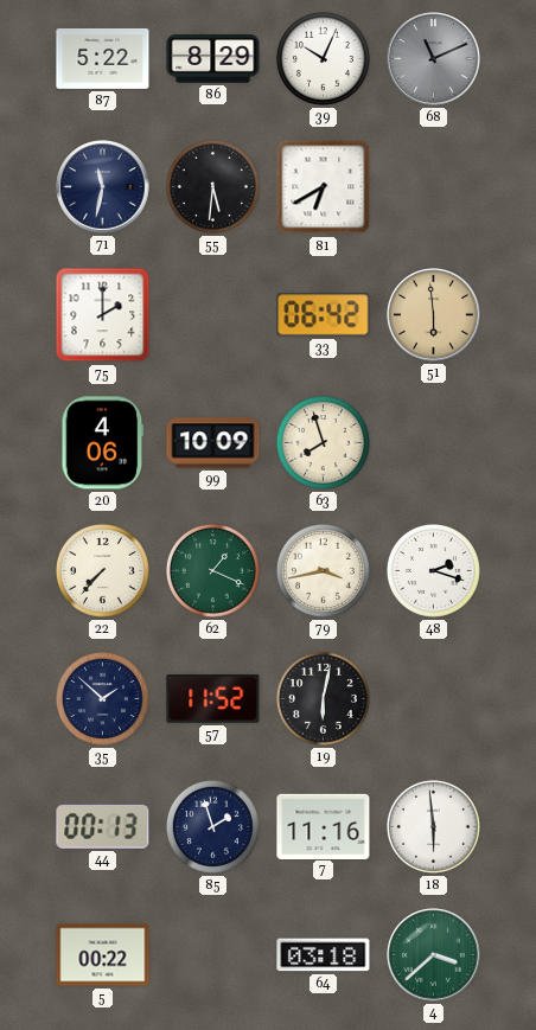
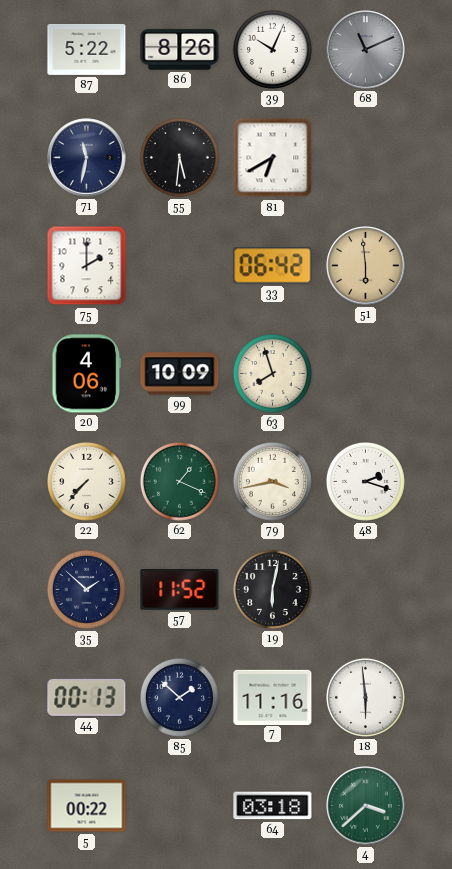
86: 8:29 -> 8:26 (180, 50)
85: 1:57 -> 1:52 (179, 697)
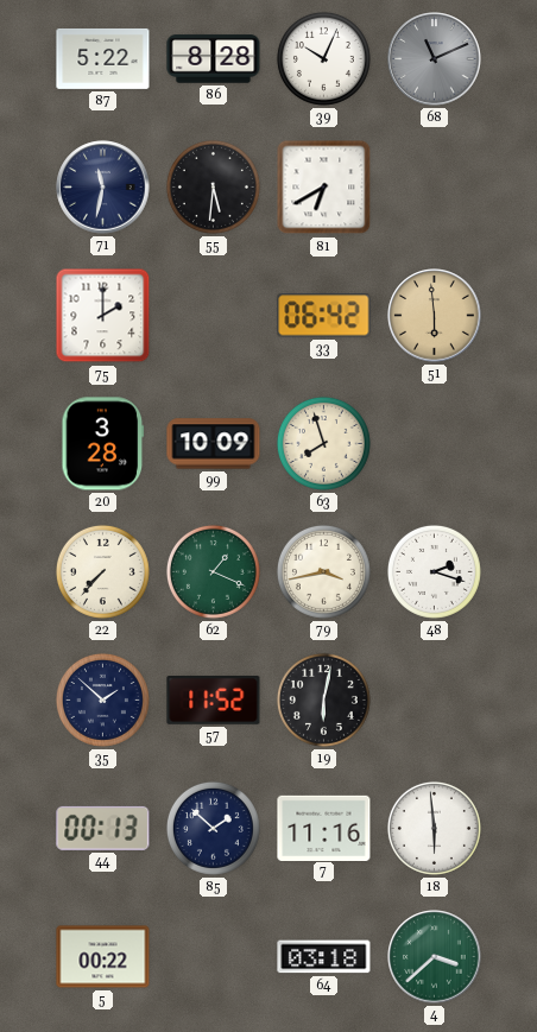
86: 8:26 -> 8:28 (214, 59)
20: 4:06 -> 3:28 (103, 444)
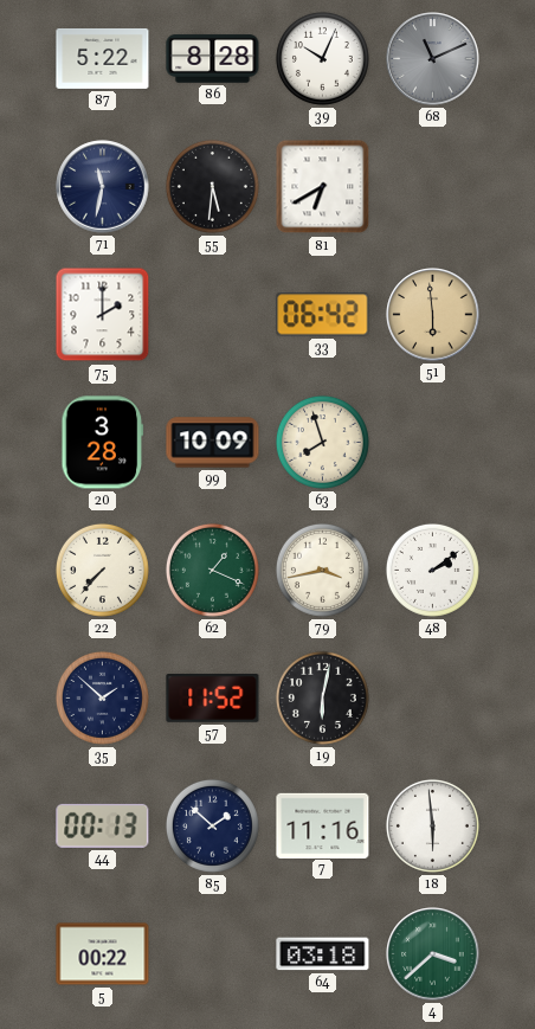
48: 2:18 -> 2:09 (432, 570)
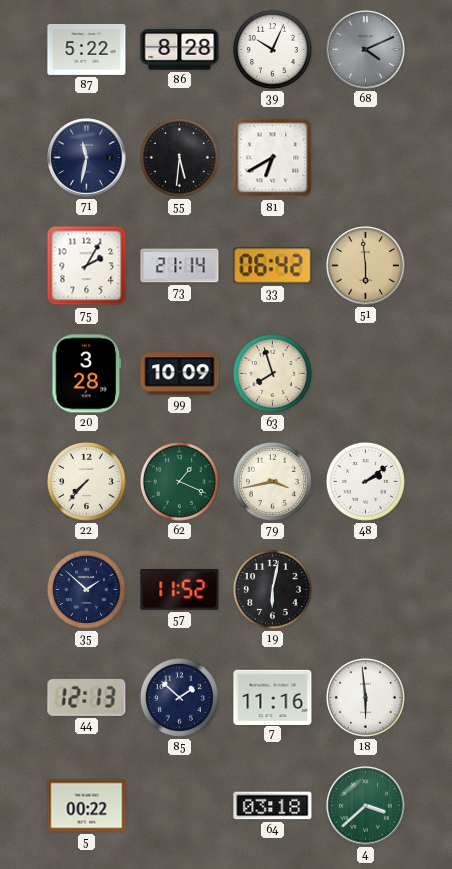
68: 11:11 -> 4:11 (366, 50)
75: 2:00 -> 2:05 (87, 266)
73: none -> 21:14 (180, 266)
44: 00:13 -> 12:13 (87, 697)
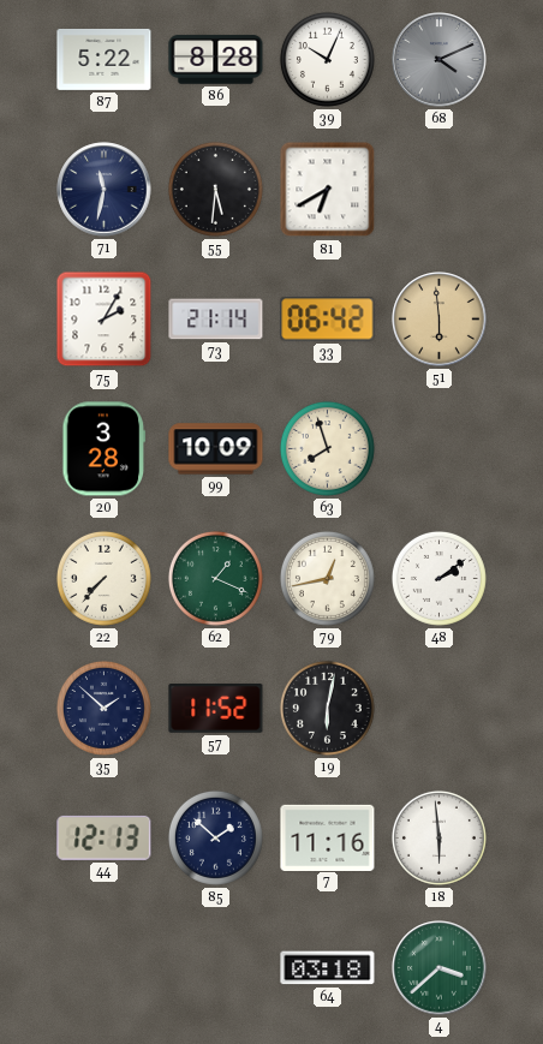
79: 3:43 -> 12:43 (327, 578)
5: 00:22 -> none (87, 806)
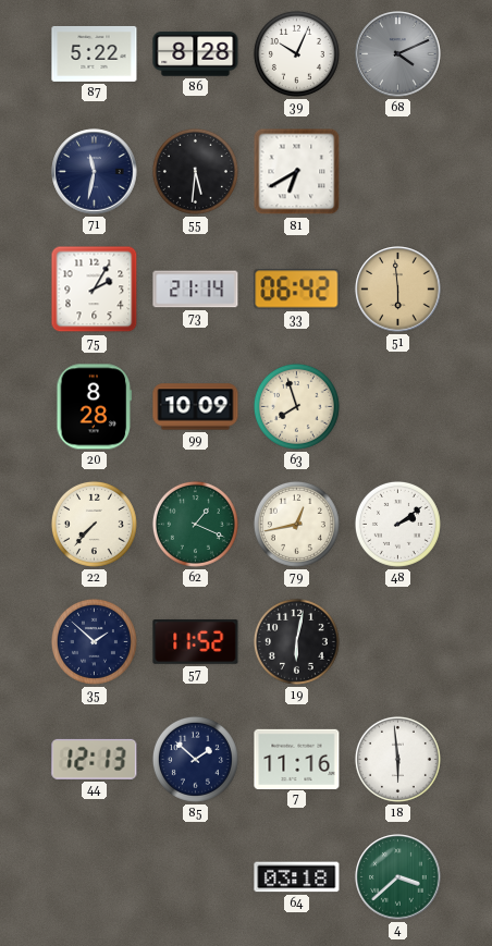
20: 3:28 -> 8:28 (95, 407)
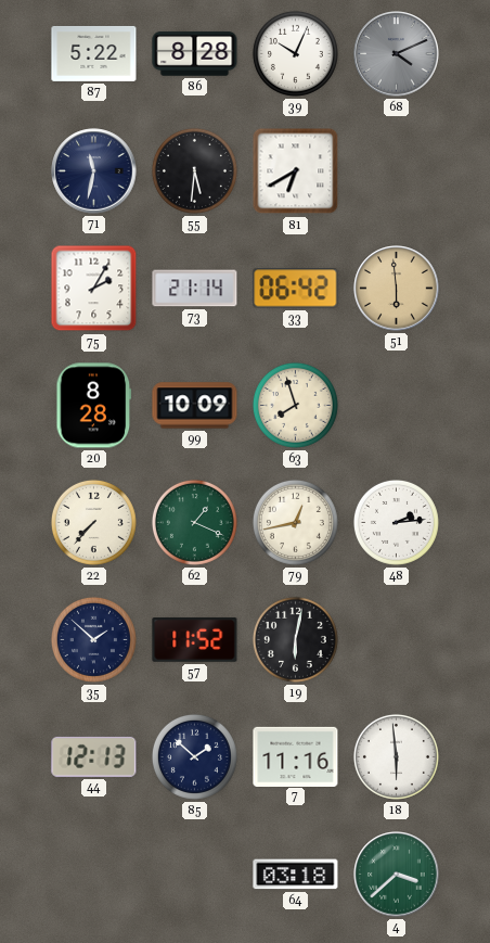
48: 2:09 -> 2:14 (396, 522)
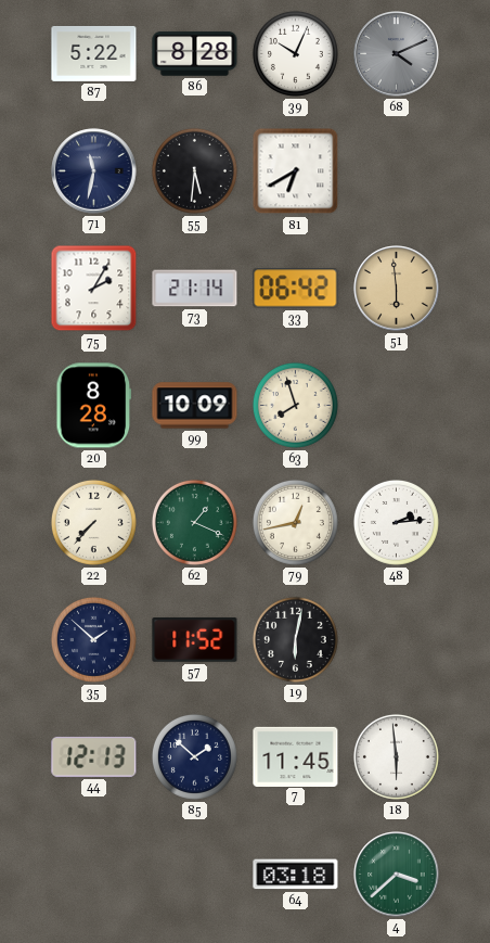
7: 11:16 -> 11:45 (296, 756)
